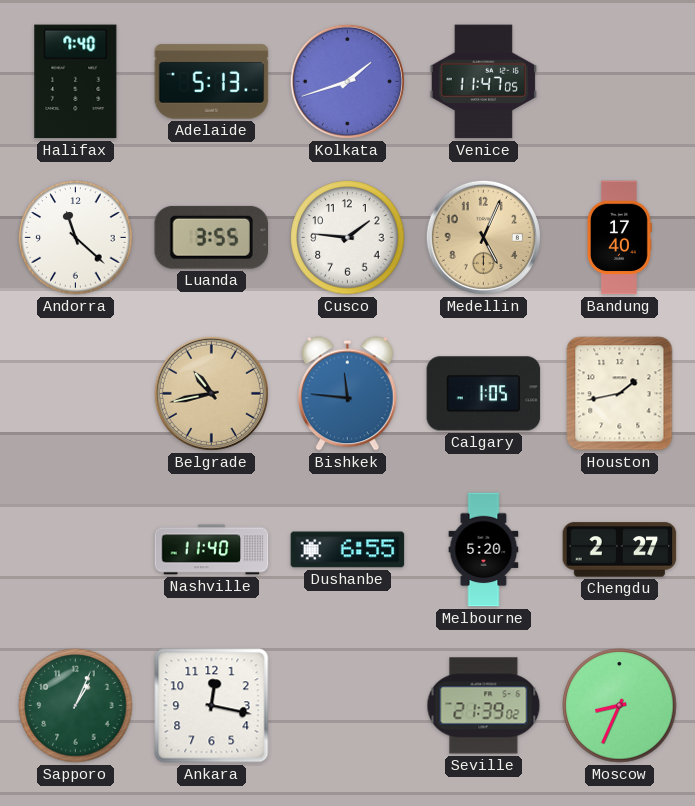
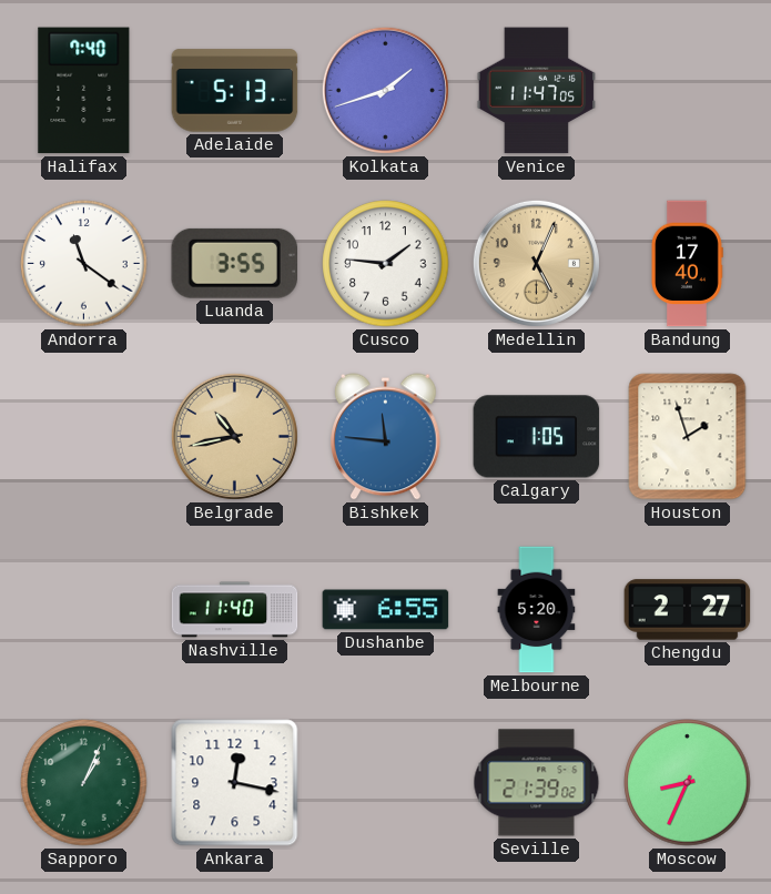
Andorra: 11:22 -> 11:21 (84, 264)
Houston: 1:43 -> 1:57 (688, 437)
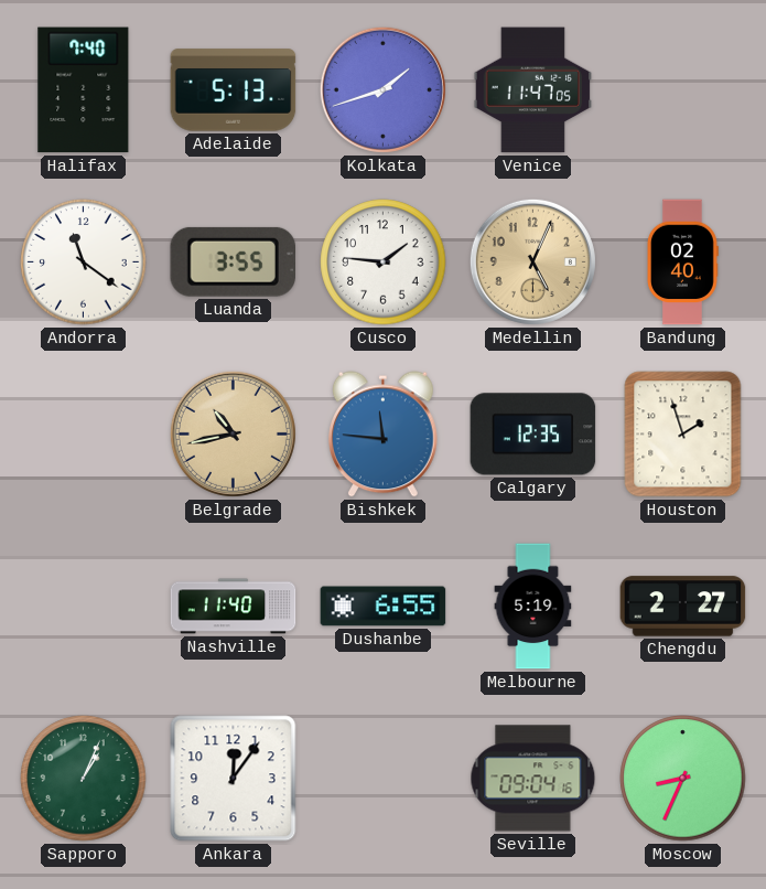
Bandung: 17:40 -> 02:40 (683, 263)
Calgary: 1:05 -> 12:35 (533, 435)
Melbourne: 5:20 -> 5:19 (533, 607)
Ankara: 12:17 -> 12:06 (234, 779)
Seville: 21:39 -> 09:04 (533, 779)
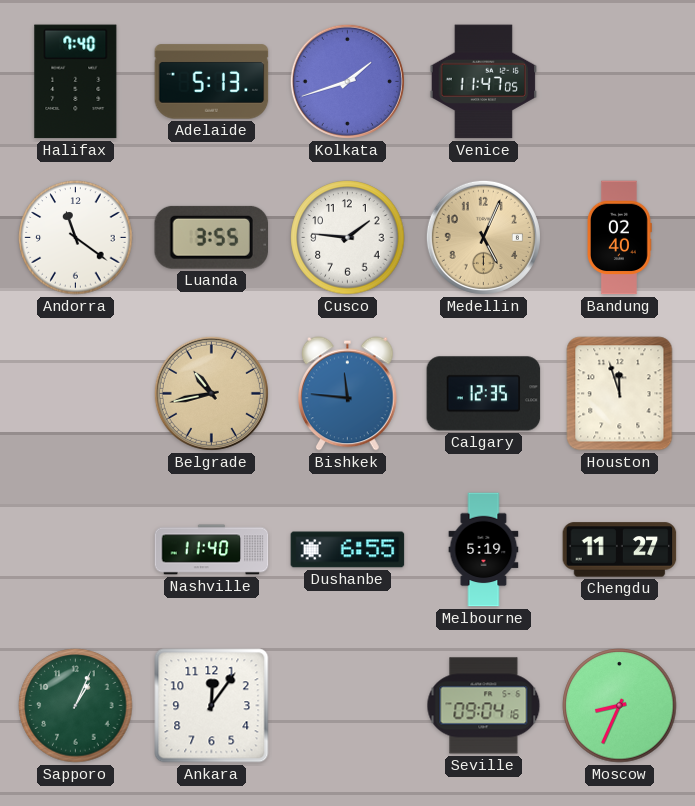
Houston: 1:57 -> 11:57 (620, 394)
Chengdu: 2:27 -> 11:27 (620, 550)
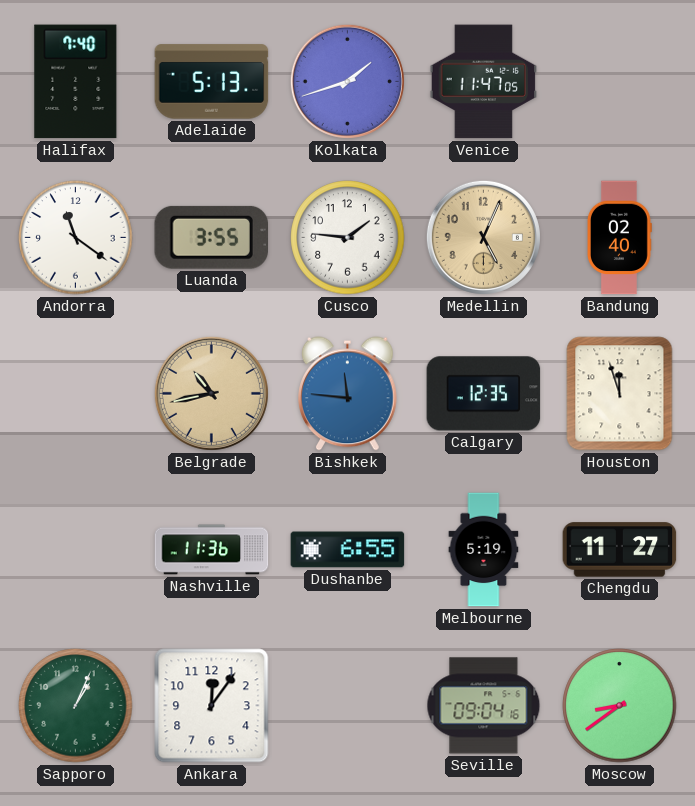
Nashville: 11:40 -> 11:36 (212, 550)
Moscow: 8:34 -> 8:39 (620, 706)
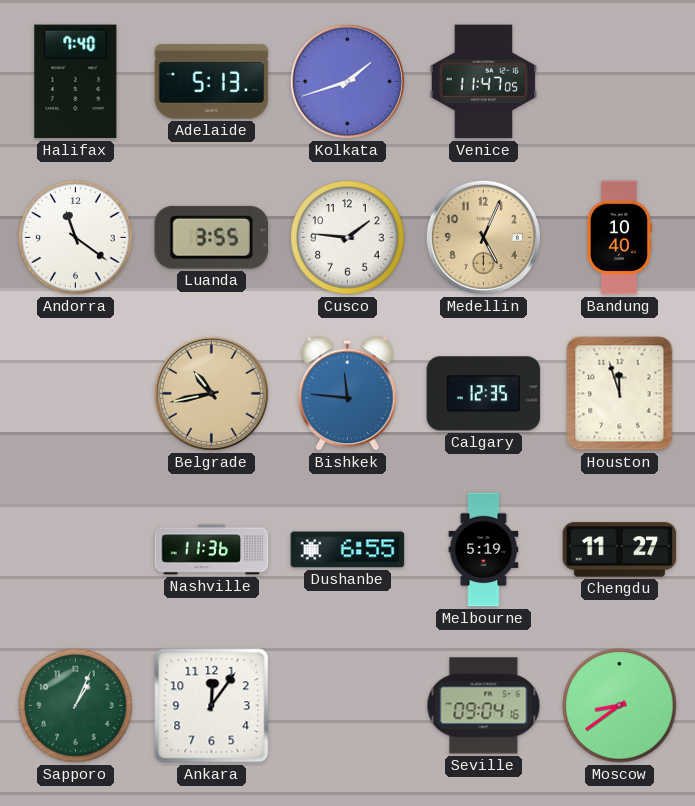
Bandung: 02:40 -> 10:40 (620, 238)
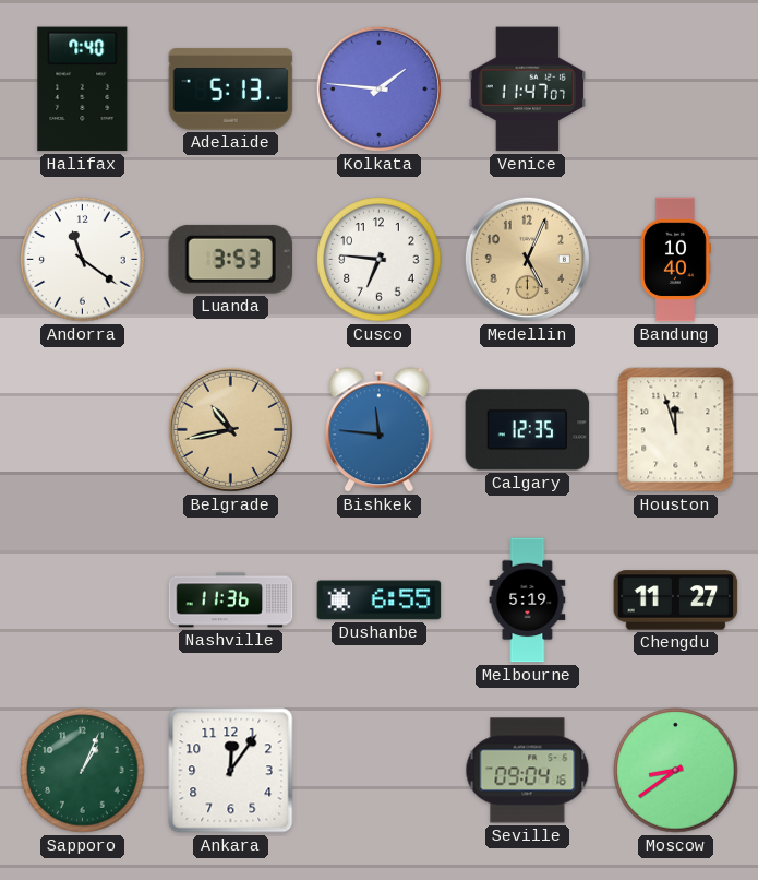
Kolkata: 1:42 -> 1:46 (378, 88)
Venice: 11:47:05 -> 11:47:07 (528, 90)
Luanda: 3:55 -> 3:53 (230, 259)
Cusco: 1:46 -> 6:46 (380, 260)
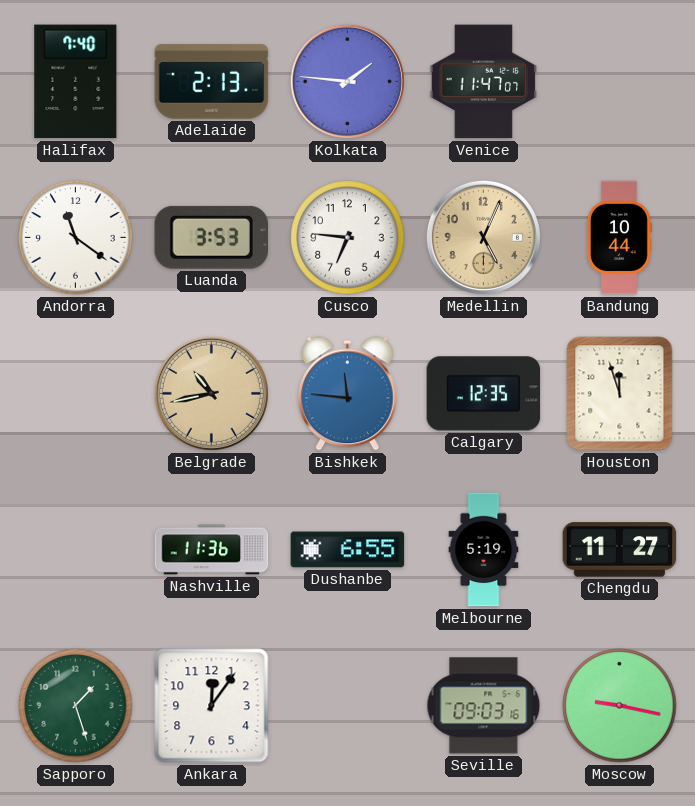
Adelaide: 5:13 -> 2:13 (212, 82)
Bandung: 10:40 -> 10:44 (620, 238)
Sapporo: 1:04 -> 1:27 (76, 706)
Seville: 09:04 -> 09:03 (484, 706)
Moscow: 8:39 -> 9:17 (620, 706)
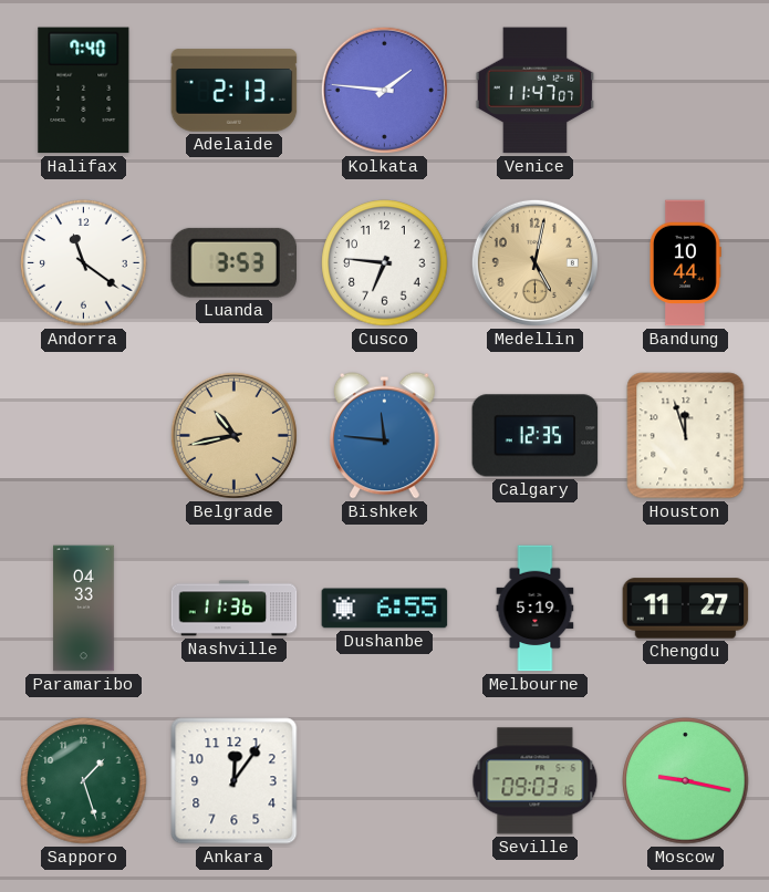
Medellin: 5:04 -> 5:02 (534, 262)
Paramaribo: none -> 04:33 (84, 609)
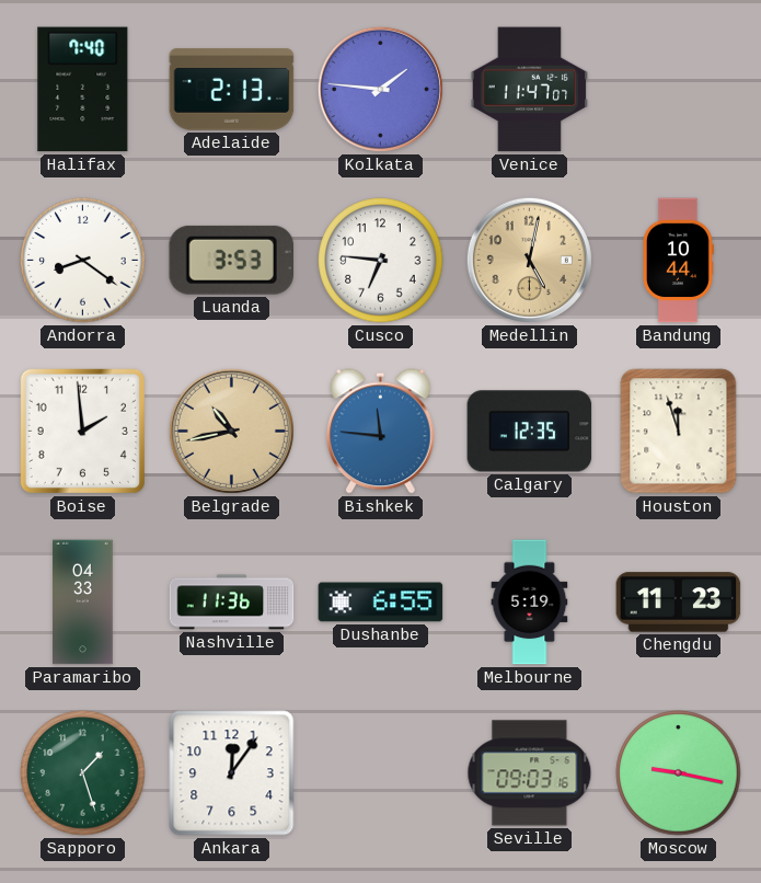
Andorra: 11:21 -> 8:21 (83, 261)
Boise: none -> 1:59 (82, 431)
Chengdu: 11:27 -> 11:23 (679, 603)
